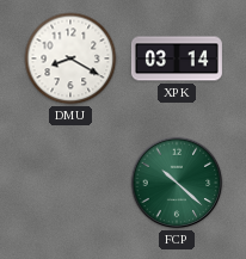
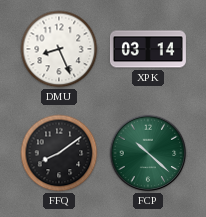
DMU: 8:20 -> 8:26 (59, 49)
FFQ: none -> 8:09 (59, 153)
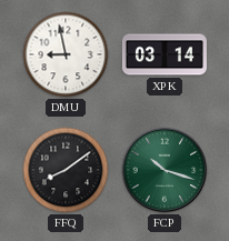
DMU: 8:26 -> 8:58 (66, 54)
FCP: 10:22 -> 10:18 (165, 170)
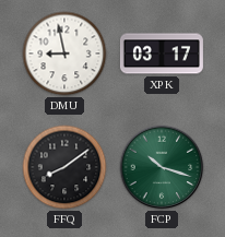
XPK: 03:14 -> 03:17 (162, 54)
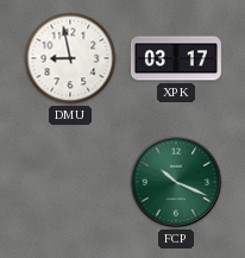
FFQ: 8:09 -> none (64, 167)
FCP: 10:18 -> 10:19 (176, 182)
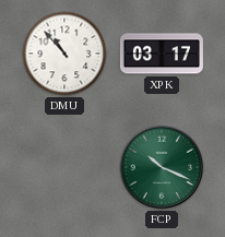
DMU: 8:58 -> 10:53 (64, 54)
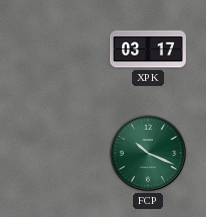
DMU: 10:53 -> none (64, 54)
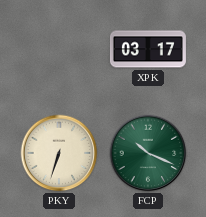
PKY: none -> 6:33 (59, 153)
